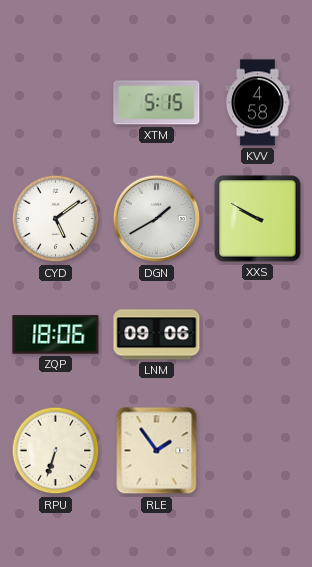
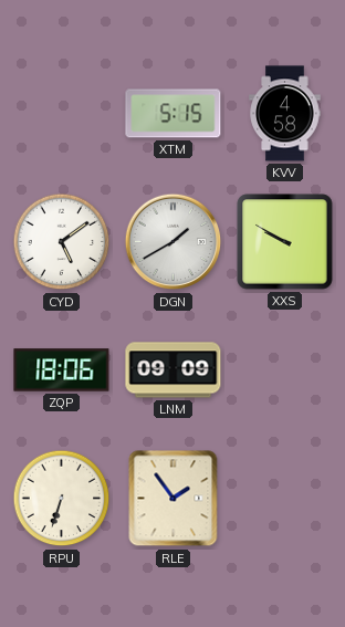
LNM: 09:06 -> 09:09 (174, 370)
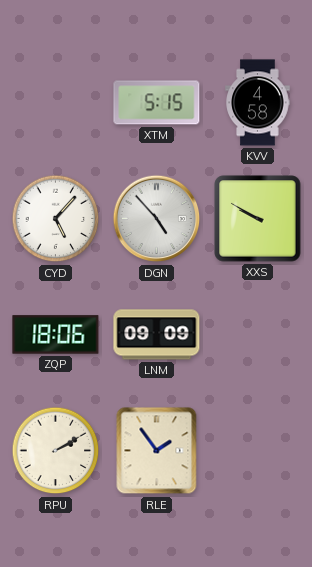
CYD: 5:09 -> 5:07 (56, 219)
DGN: 1:40 -> 4:53 (157, 219)
RPU: 6:33 -> 2:10 (56, 451)
